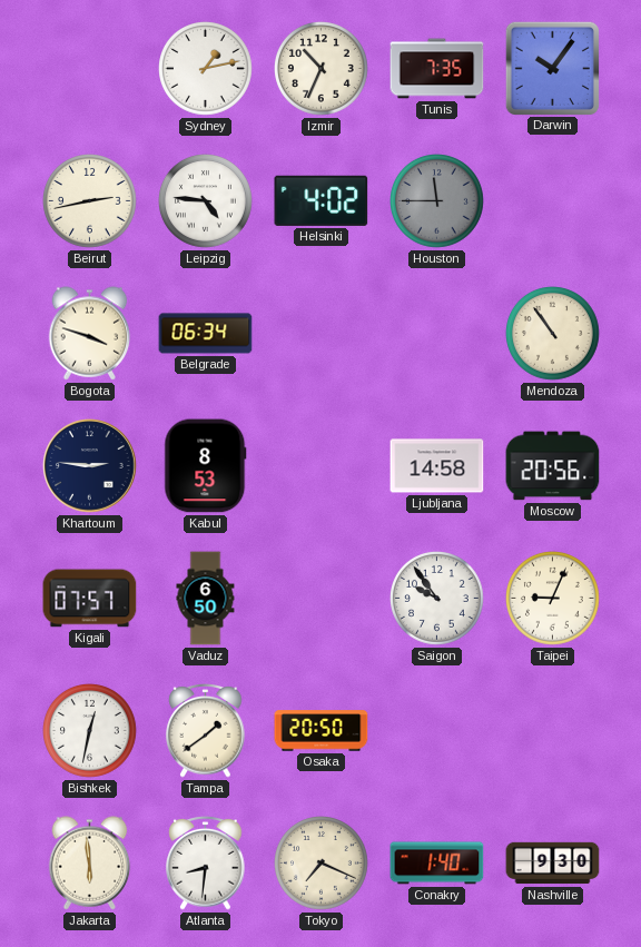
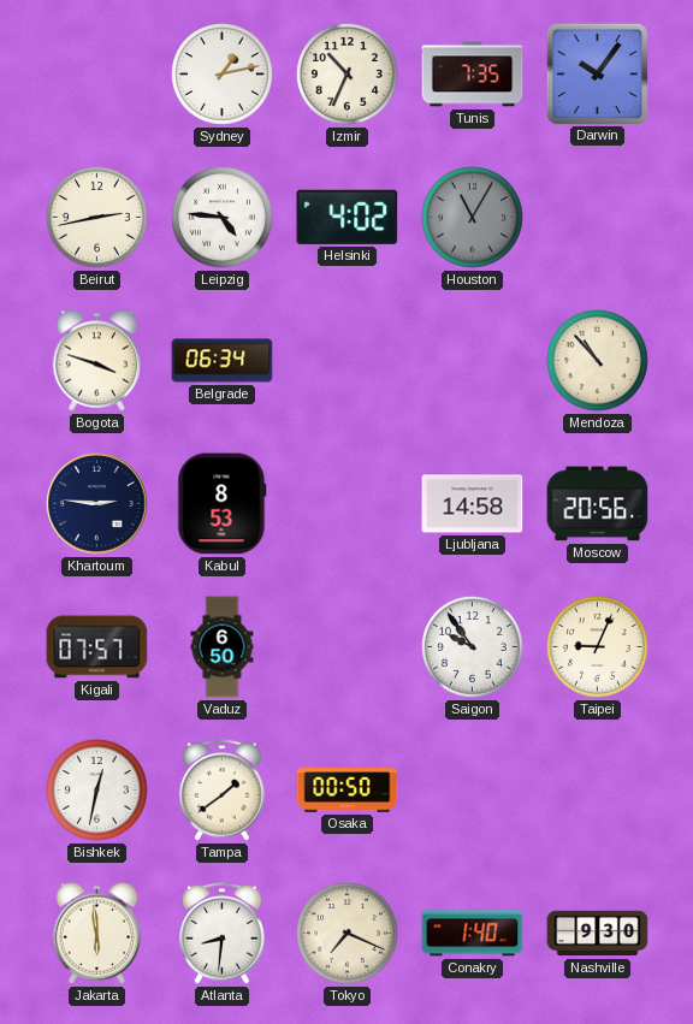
Houston: 11:45 -> 11:05 (473, 218)
Mendoza: 10:54 -> 10:53 (598, 361)
Osaka: 20:50 -> 00:50 (348, 791)
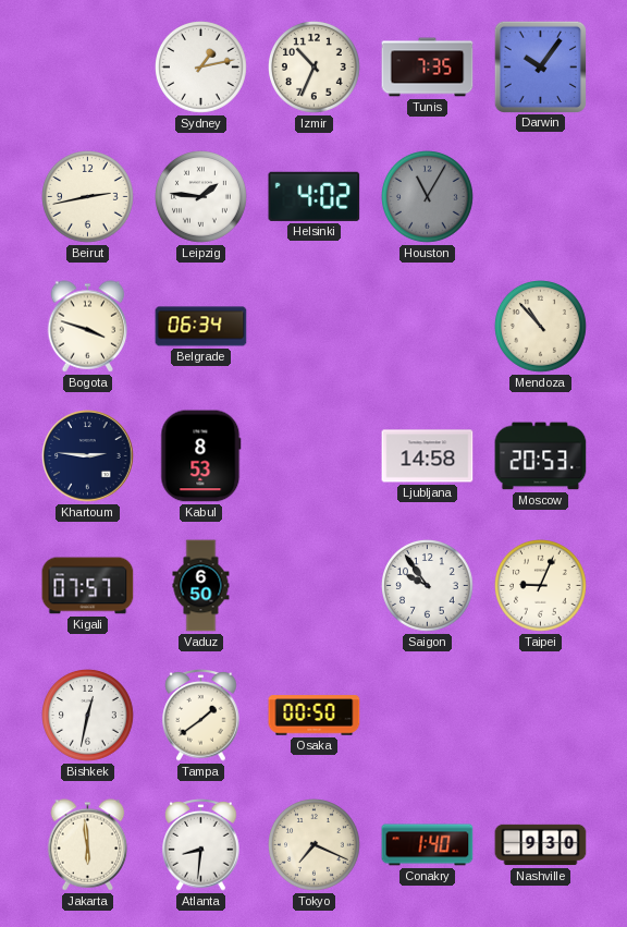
Leipzig: 4:46 -> 1:46 (201, 197)
Moscow: 20:56 -> 20:53 (541, 456)
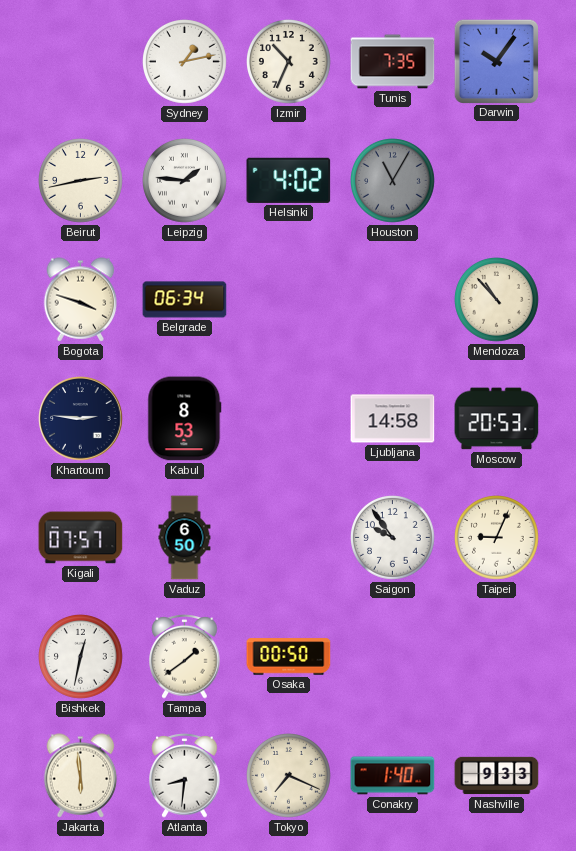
Nashville: 9:30 -> 9:33 (497, 776)
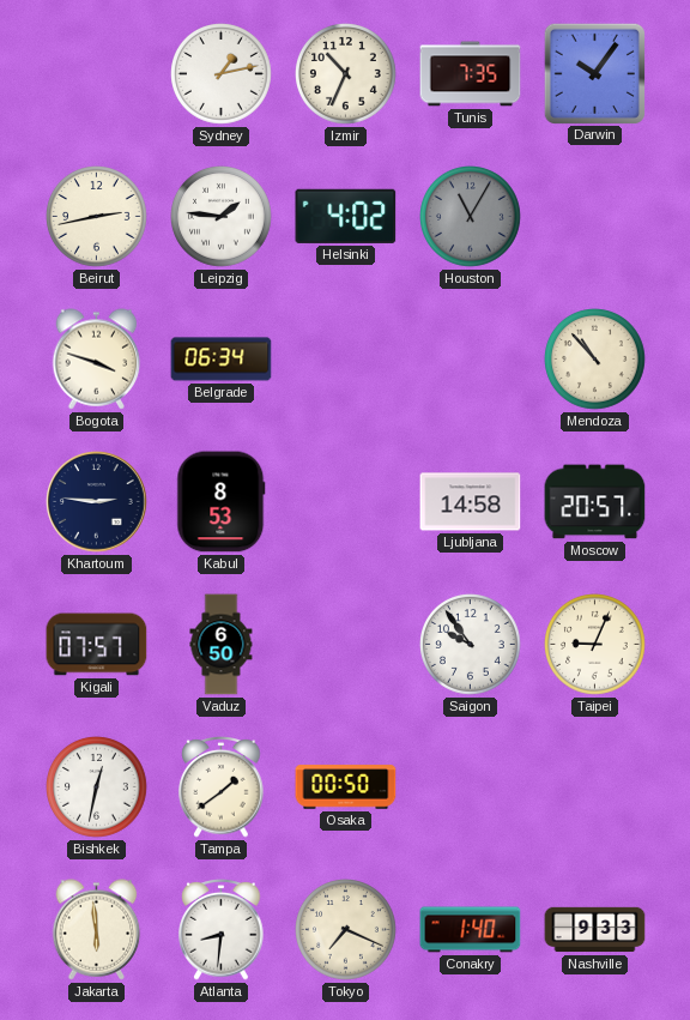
Moscow: 20:53 -> 20:57 (595, 502)
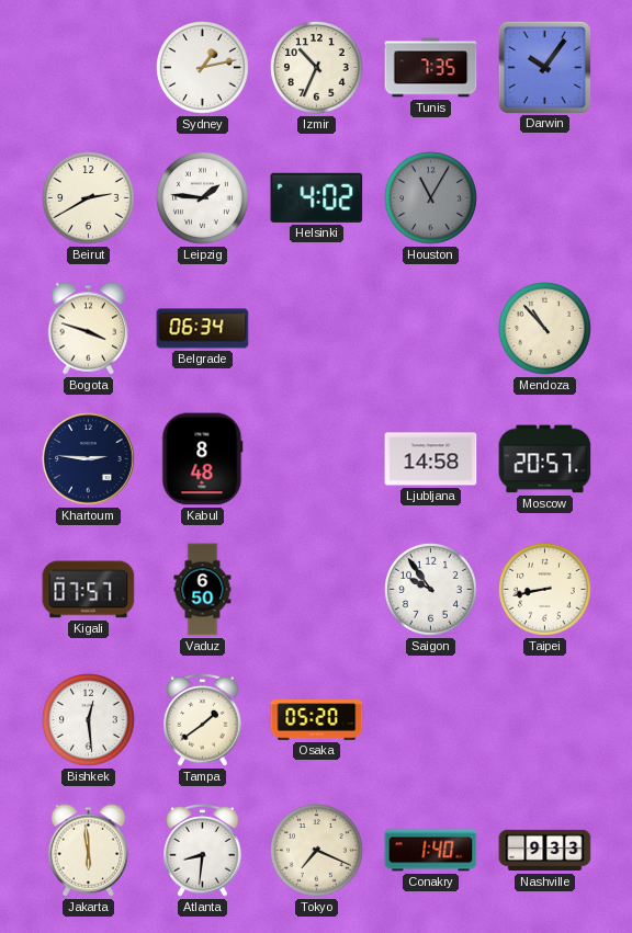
Beirut: 2:43 -> 2:40 (89, 198)
Kabul: 8:53 -> 8:48 (203, 459)
Taipei: 9:04 -> 8:43 (545, 590)
Bishkek: 12:32 -> 12:29 (89, 720)
Osaka: 00:50 -> 05:20 (317, 720)
